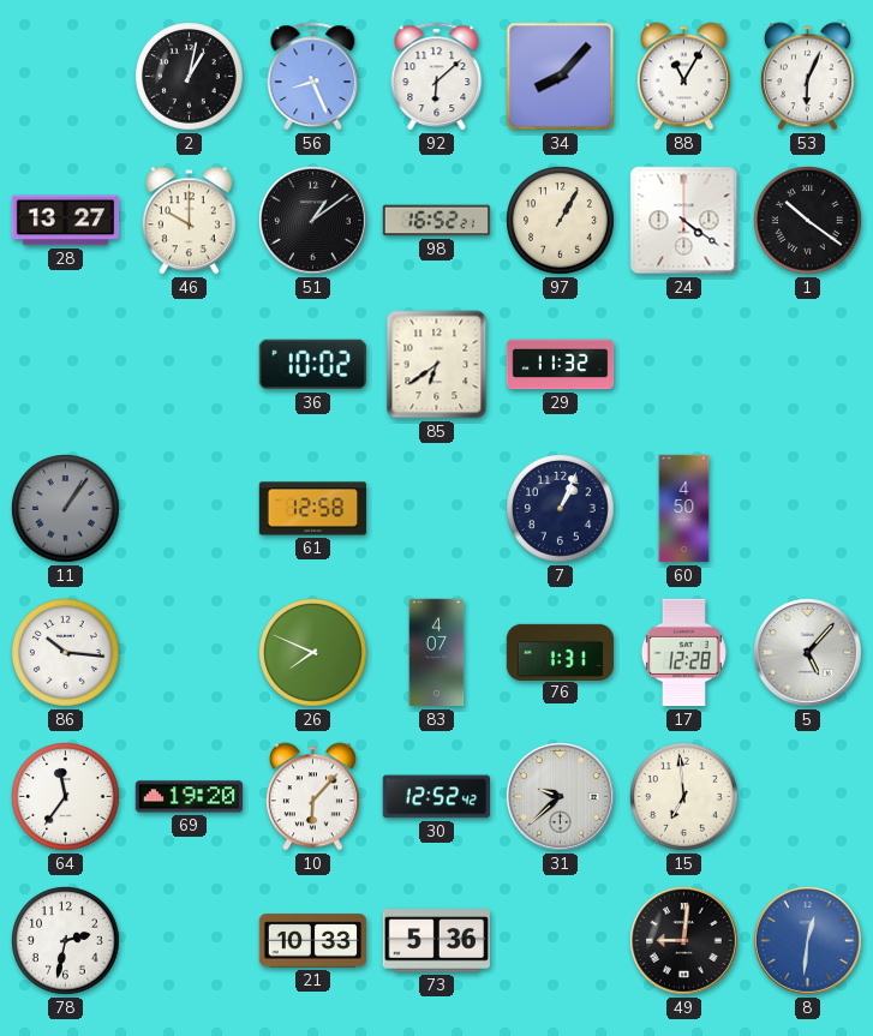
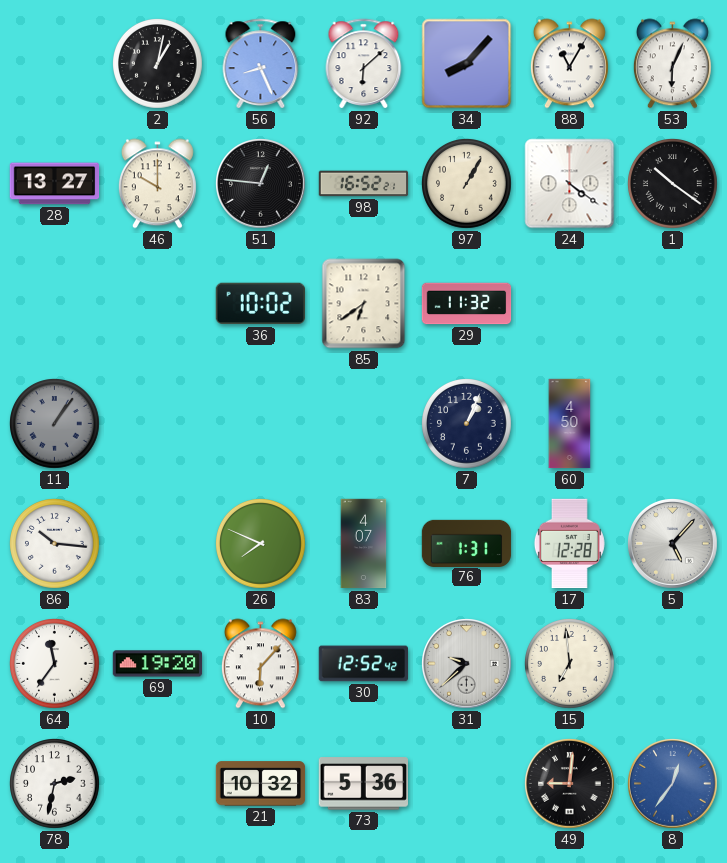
51: 1:09 -> 12:46 (261, 184)
61: 12:58 -> none (313, 509)
21: 10:33 -> 10:32 (261, 784)
8: 12:31 -> 12:36 (673, 784)
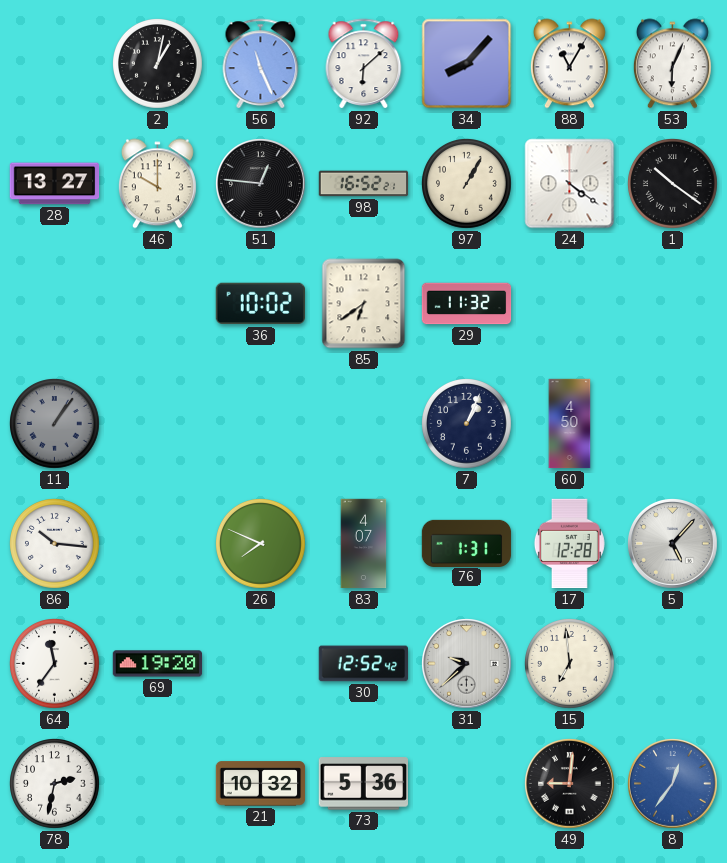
56: 8:26 -> 11:26 (261, 64)
10: 6:07 -> none (260, 664)
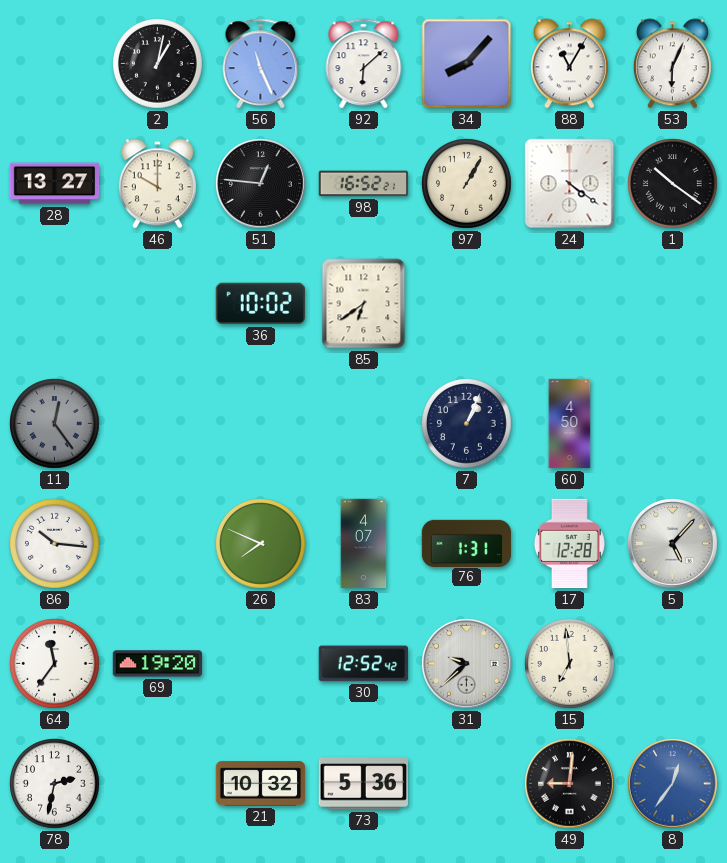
29: 11:32 -> none (467, 304)
11: 1:06 -> 12:24 (55, 424)
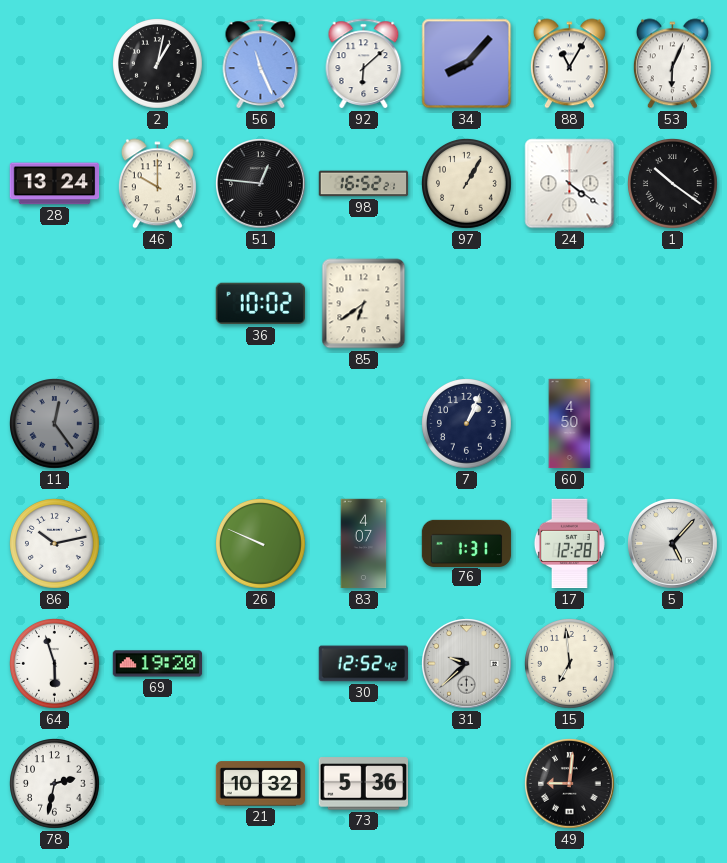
28: 13:27 -> 13:24 (55, 184)
86: 10:16 -> 10:13 (55, 544)
26: 7:49 -> 9:49 (261, 544)
64: 11:36 -> 5:57 (55, 664)
8: 12:36 -> none (673, 784)
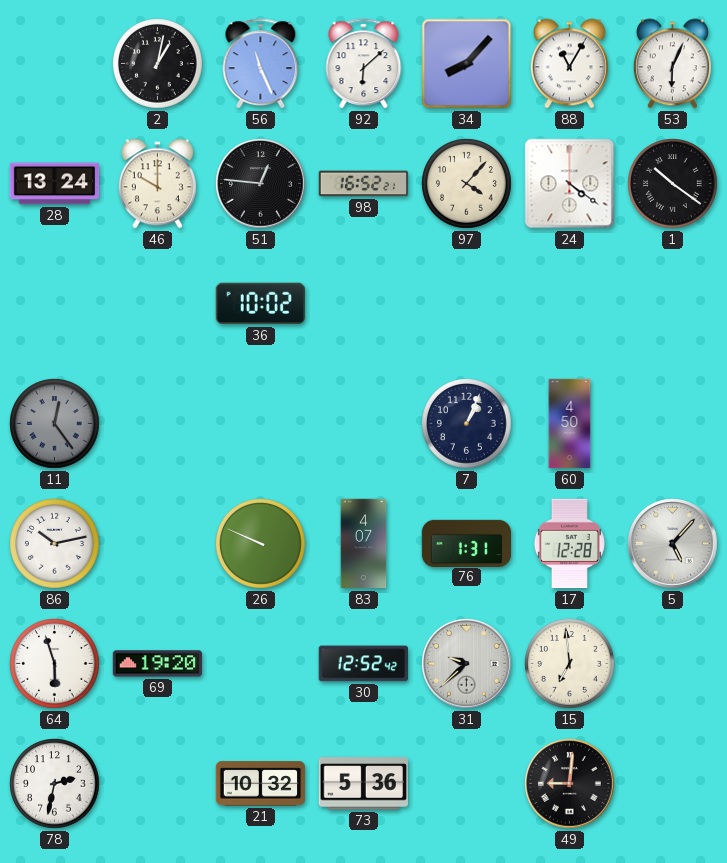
97: 1:05 -> 4:07 (467, 184)
85: 6:39 -> none (364, 304)
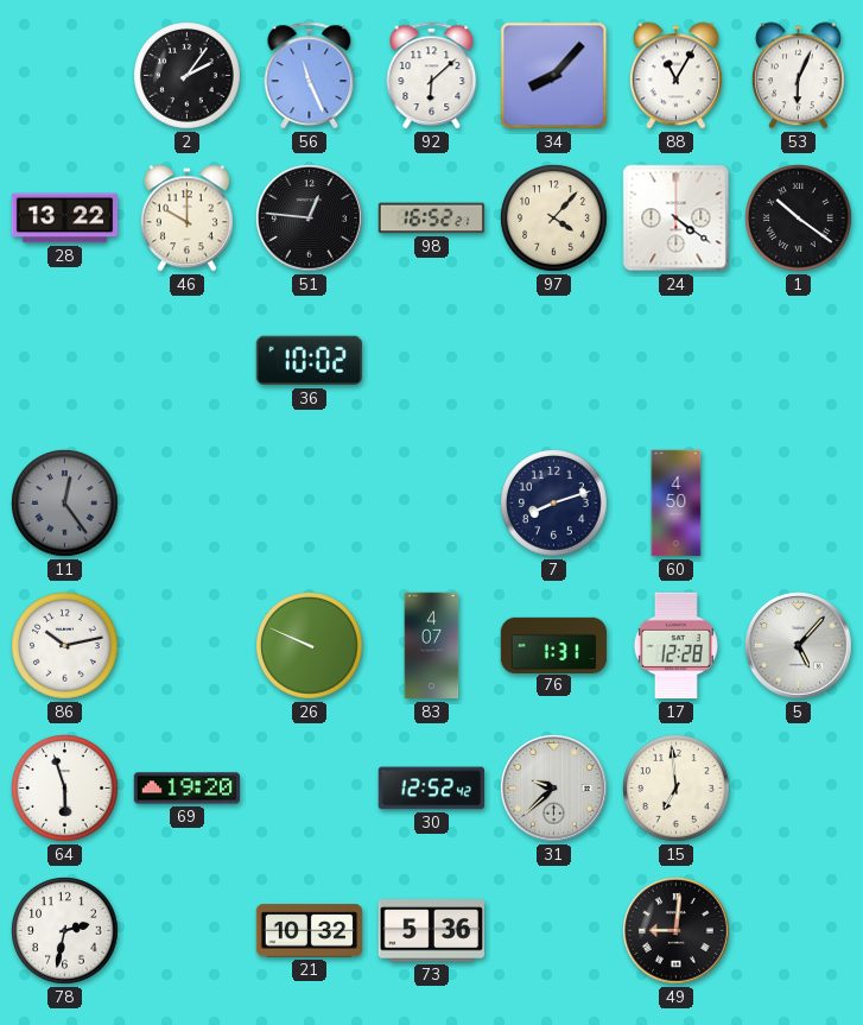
2: 1:02 -> 2:06 (188, 76)
28: 13:24 -> 13:22 (65, 219)
7: 1:04 -> 8:12 (554, 504)
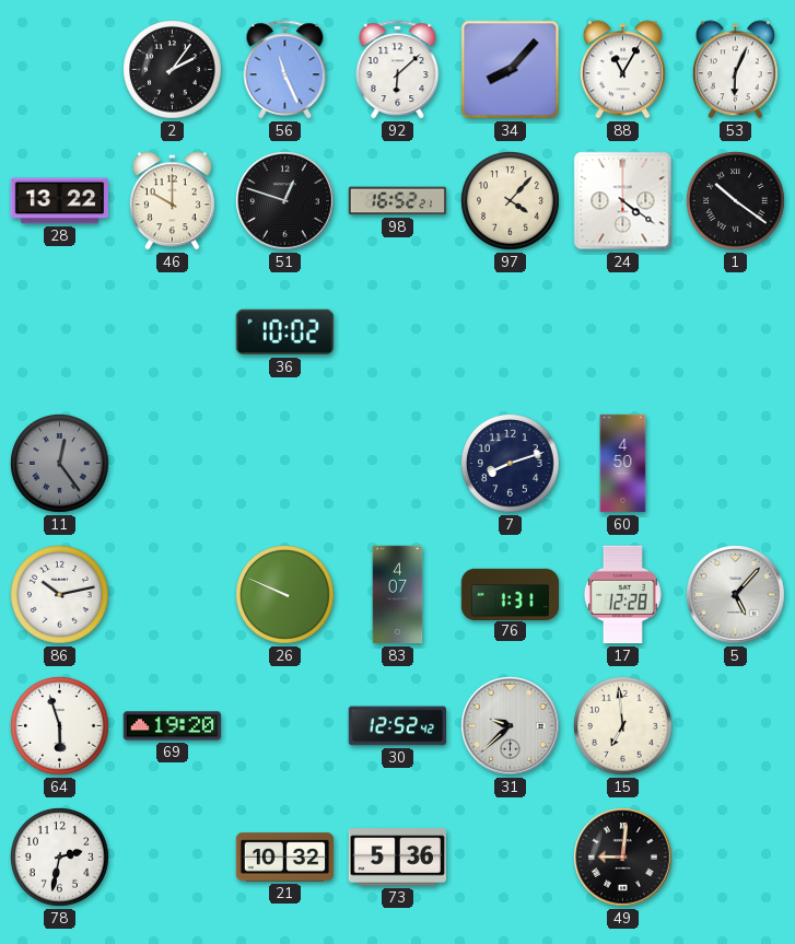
51: 12:46 -> 12:48 (285, 201)
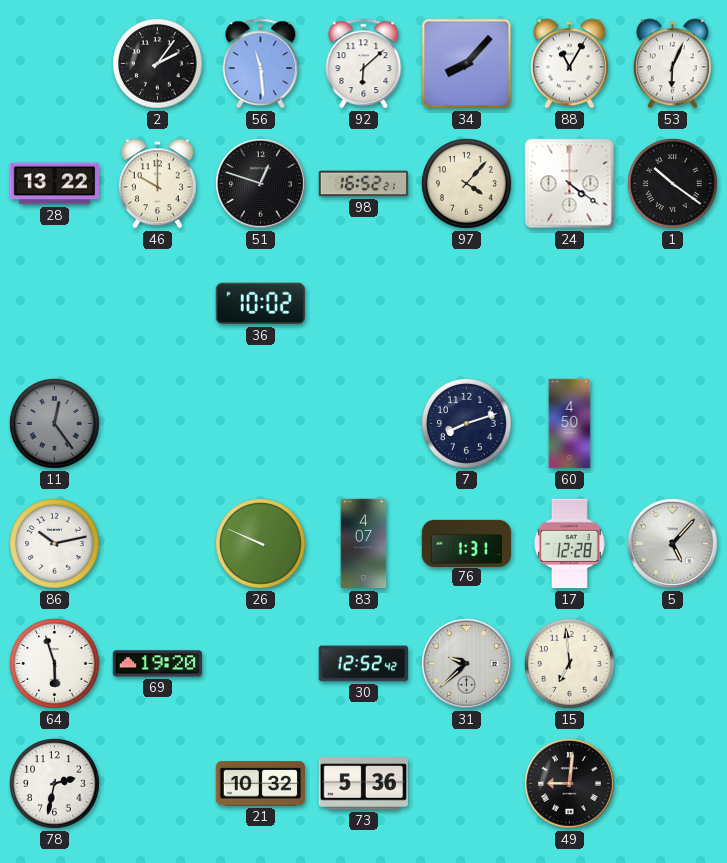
56: 11:26 -> 11:29 (261, 64)
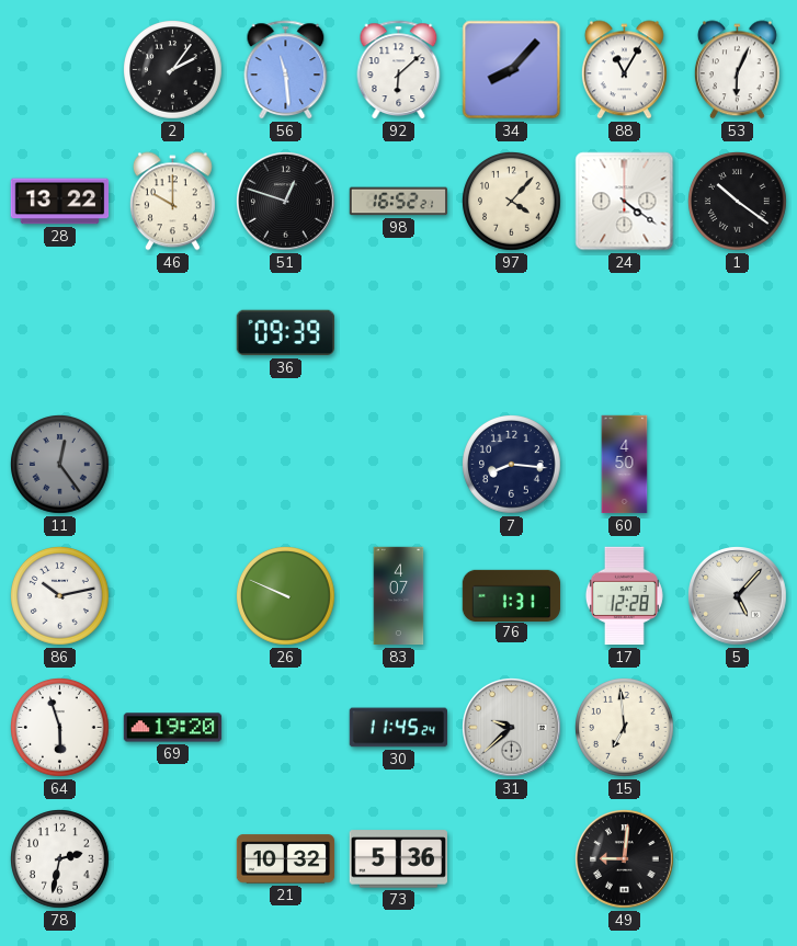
36: 10:02 -> 09:39 (285, 333)
7: 8:12 -> 8:16 (512, 465)
30: 12:52 -> 11:45 (398, 728)
